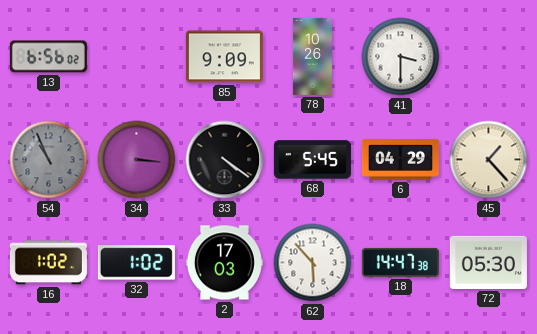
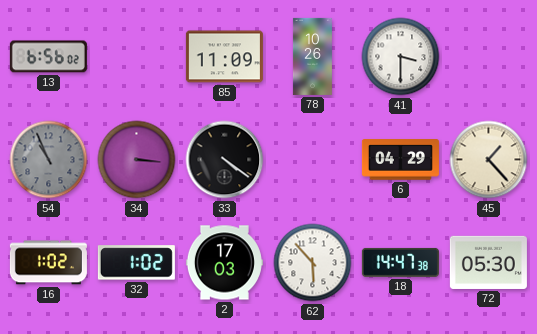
85: 9:09 -> 11:09 (224, 57)
68: 5:45 -> none (312, 160)
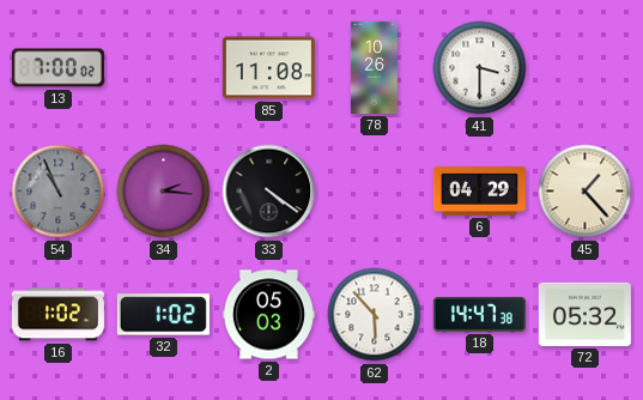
13: 6:56 -> 7:00 (57, 68)
85: 11:09 -> 11:08 (268, 68)
34: 3:16 -> 2:16 (164, 192)
2: 17:03 -> 05:03 (268, 315)
72: 05:30 -> 05:32 (584, 314)
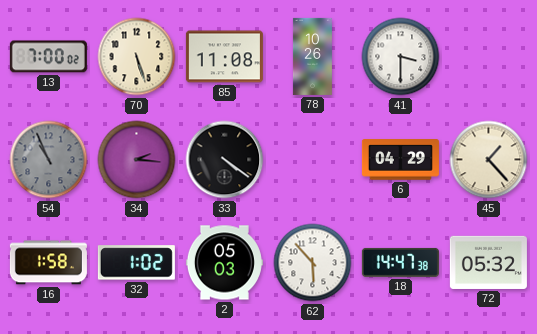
70: none -> 5:27 (137, 57)
16: 1:02 -> 1:58 (48, 263)
